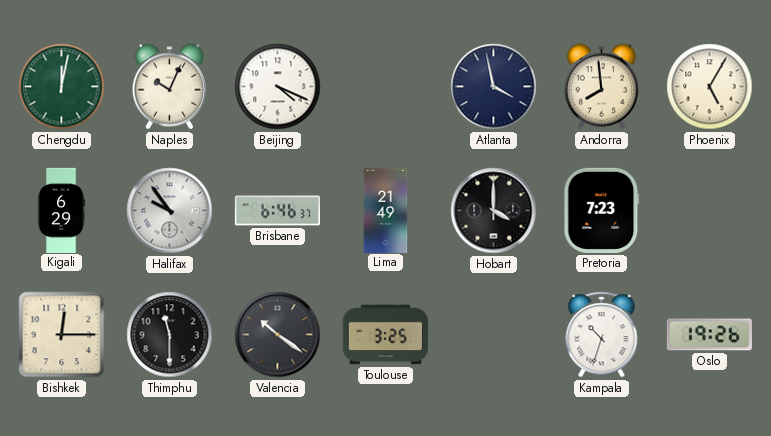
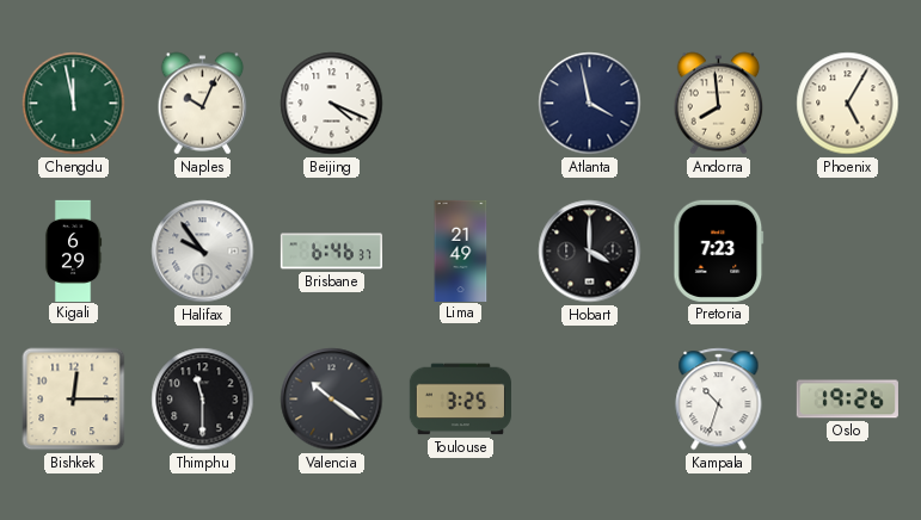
Chengdu: 12:02 -> 11:58 (74, 104)
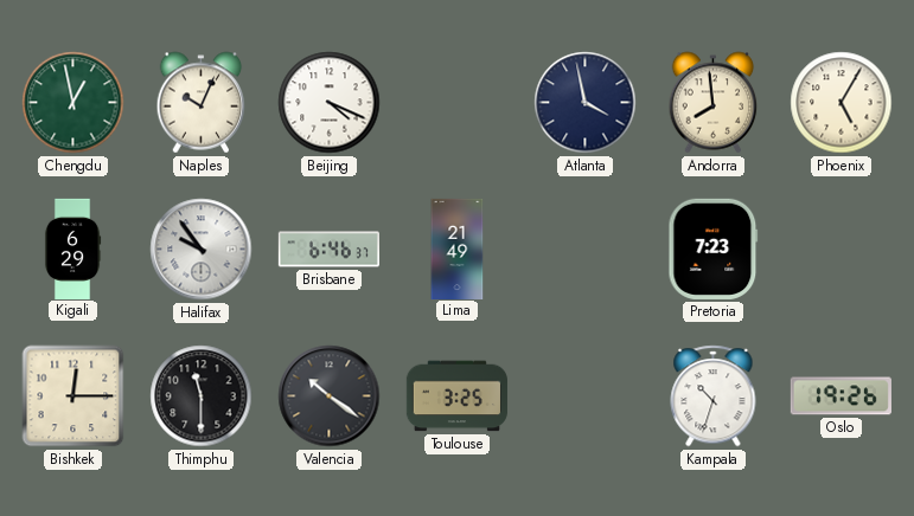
Chengdu: 11:58 -> 12:58 (73, 103)
Hobart: 4:00 -> none (590, 252)
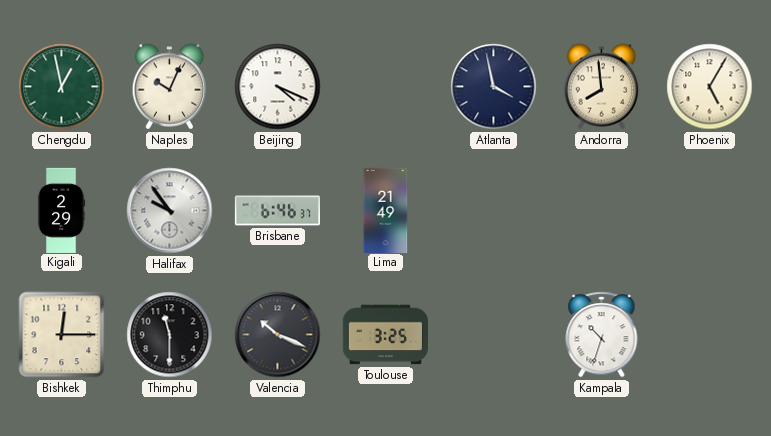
Kigali: 6:29 -> 2:29 (61, 210)
Pretoria: 7:23 -> none (714, 249)
Valencia: 10:21 -> 10:19 (278, 335)
Oslo: 19:26 -> none (841, 396)
